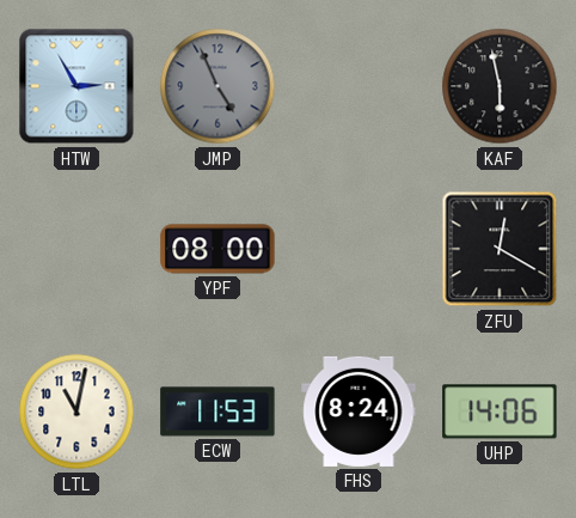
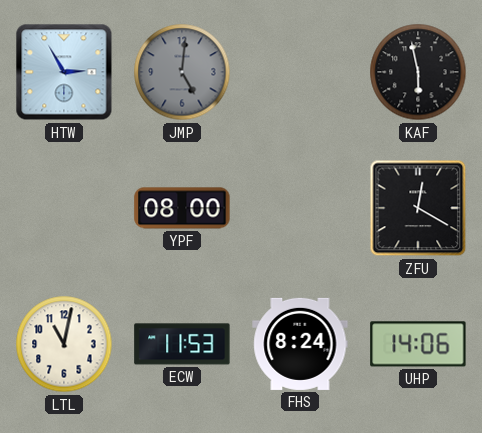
JMP: 4:56 -> 5:01 (182, 72)
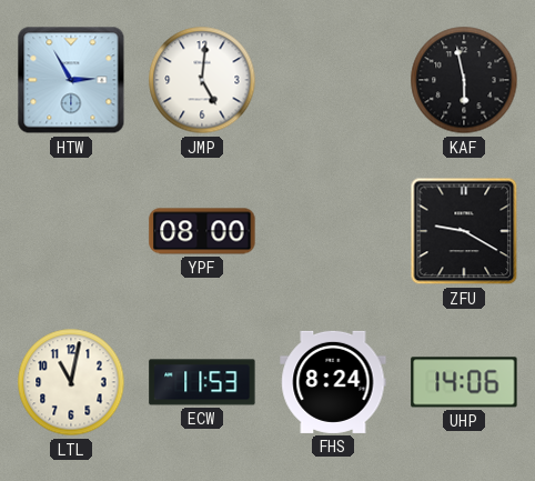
JMP dial: grey -> white (202, 80)
ZFU: 12:20 -> 9:20 (464, 231)
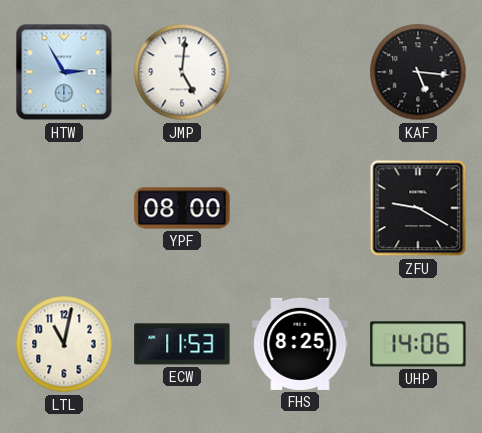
KAF: 5:58 -> 5:16 (418, 72)
FHS: 8:24 -> 8:25 (300, 344)
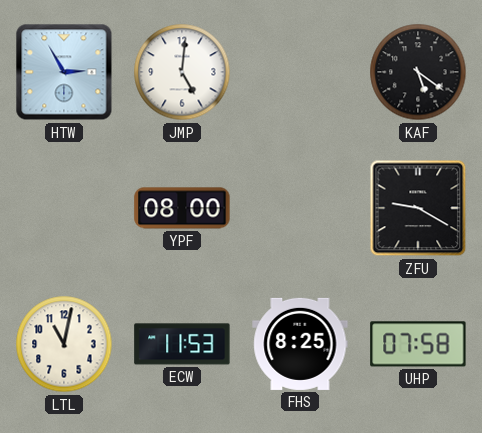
KAF: 5:16 -> 5:21 (418, 72)
UHP: 14:06 -> 07:58 (418, 344)
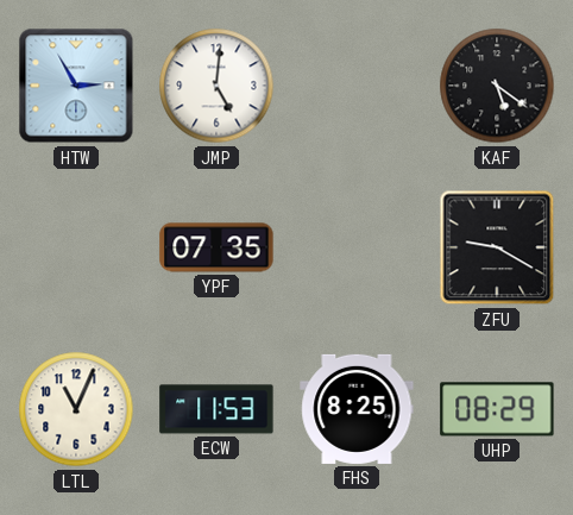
YPF: 08:00 -> 07:35 (216, 247)
LTL: 11:02 -> 11:04 (76, 409)
UHP: 07:58 -> 08:29 (497, 409)
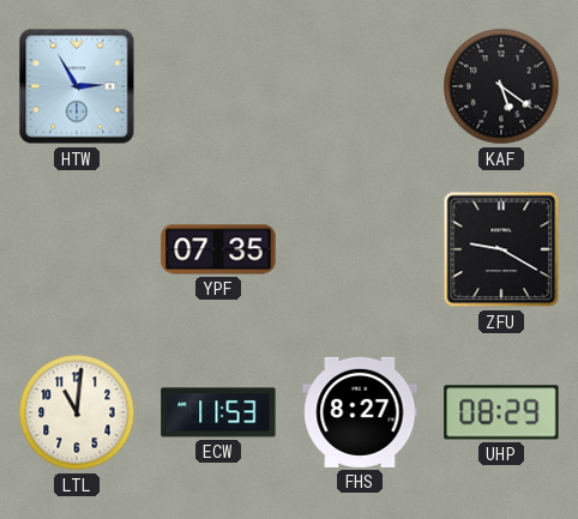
JMP: 5:01 -> none (216, 86)
LTL: 11:04 -> 11:01 (77, 412)
FHS: 8:25 -> 8:27 (360, 412)
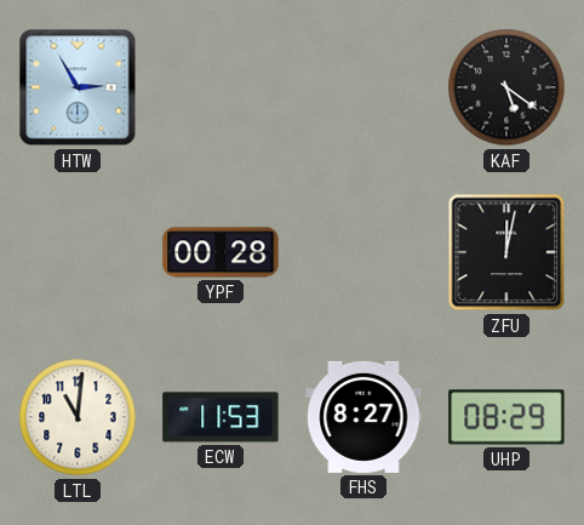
YPF: 07:35 -> 00:28 (221, 252)
ZFU: 9:20 -> 12:02 (506, 252)
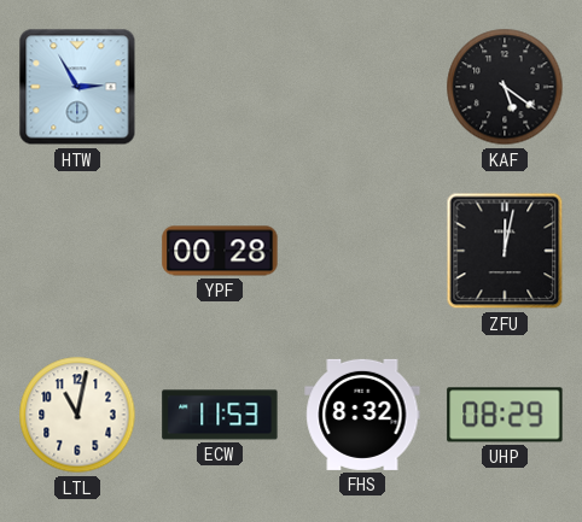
LTL: 11:01 -> 11:02 (77, 415)
FHS: 8:27 -> 8:32 (362, 415)
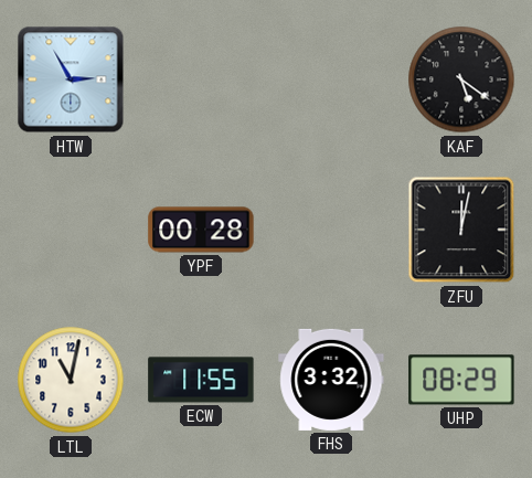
ECW: 11:53 -> 11:55 (201, 380)
FHS: 8:32 -> 3:32 (331, 380)
